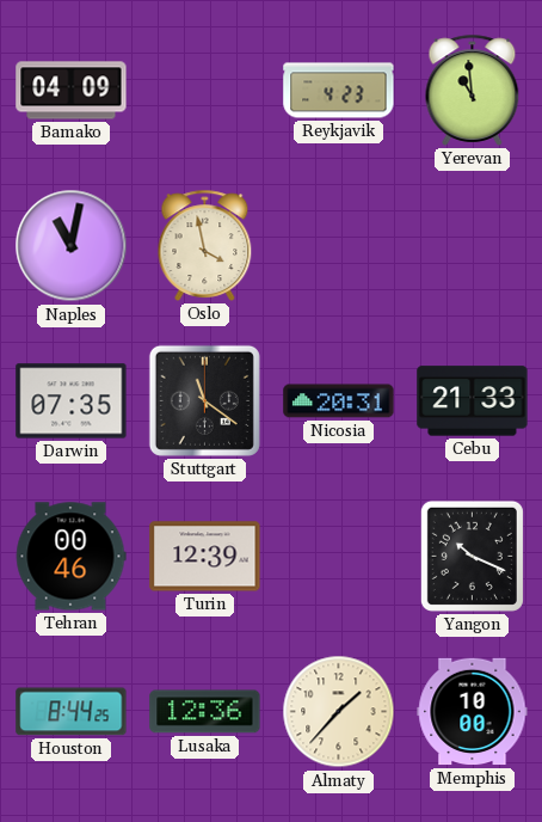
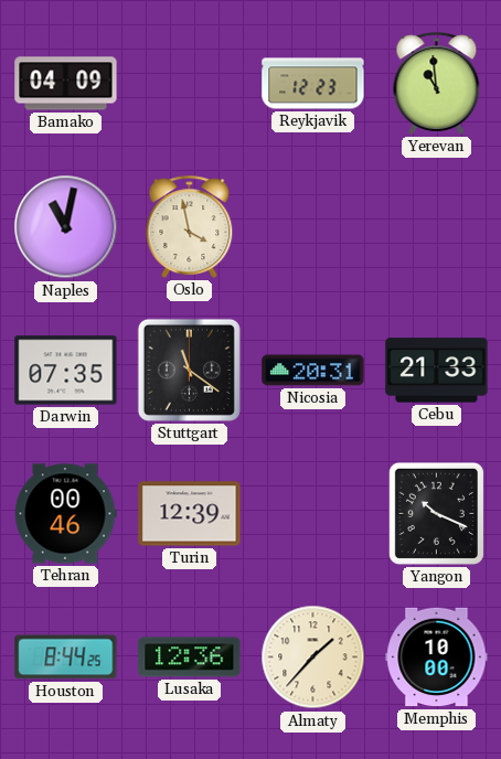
Reykjavik: 4:23 -> 12:23 (313, 84)
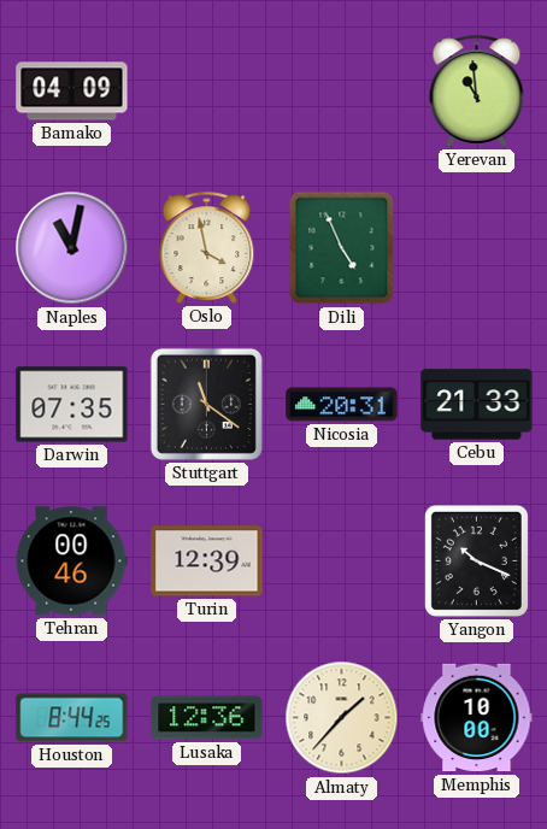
Reykjavik: 12:23 -> none (313, 84)
Dili: none -> 4:56 (342, 248)
